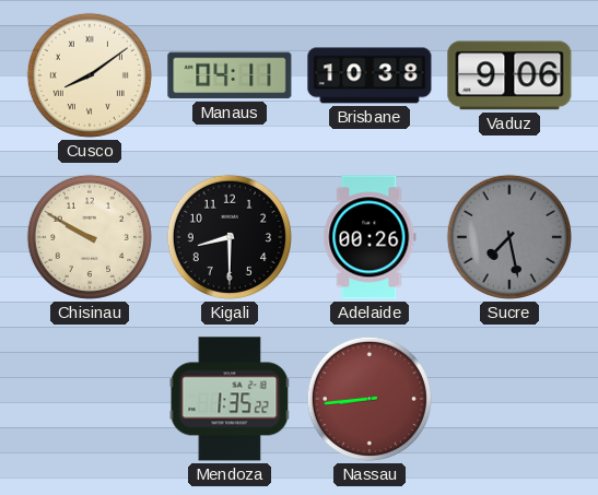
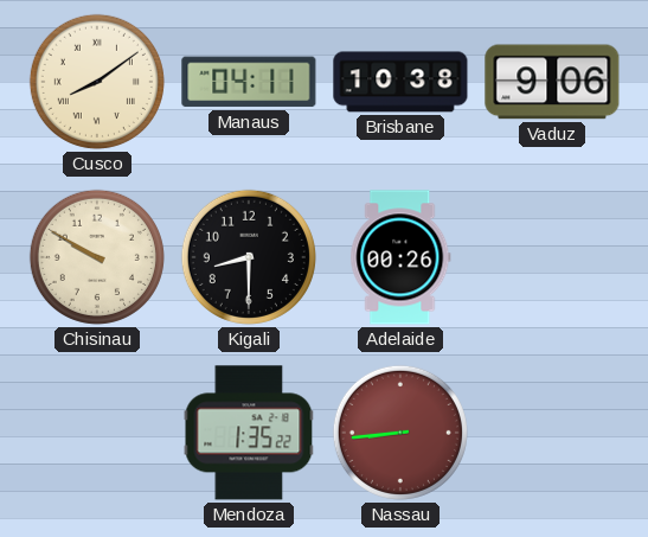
Sucre: 7:28 -> none (509, 237)
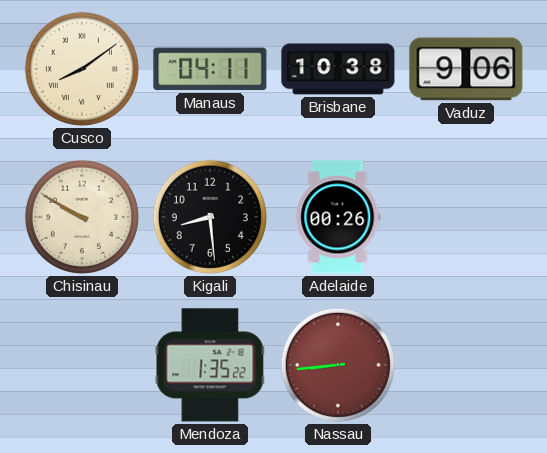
Kigali: 8:30 -> 8:29 (210, 217)
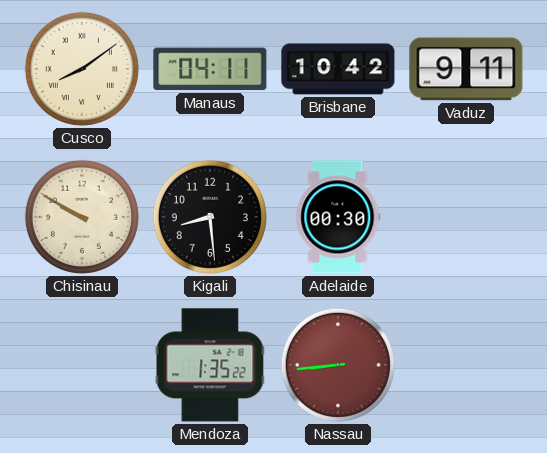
Brisbane: 10:38 -> 10:42 (338, 69)
Vaduz: 9:06 -> 9:11 (466, 69)
Adelaide: 00:26 -> 00:30 (338, 217)
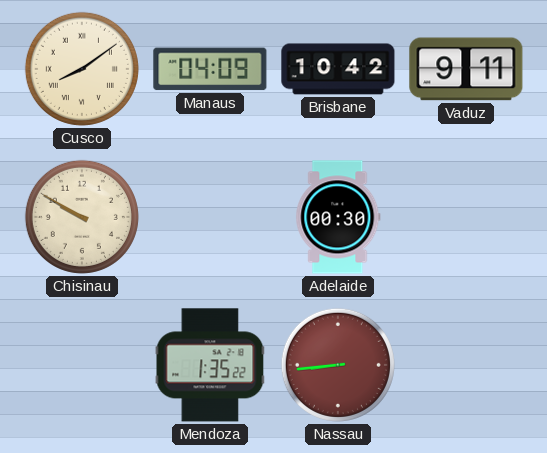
Manaus: 04:11 -> 04:09 (210, 69)
Kigali: 8:29 -> none (210, 217)
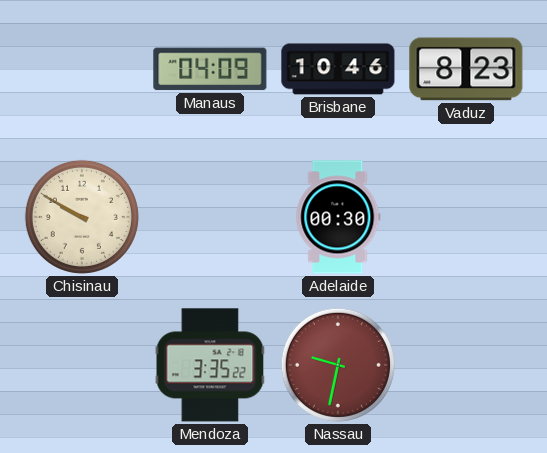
Cusco: 8:09 -> none (82, 69)
Brisbane: 10:42 -> 10:46 (338, 69)
Vaduz: 9:11 -> 8:23 (466, 69)
Mendoza: 1:35 -> 3:35 (210, 365)
Nassau: 8:44 -> 9:32 (338, 365)
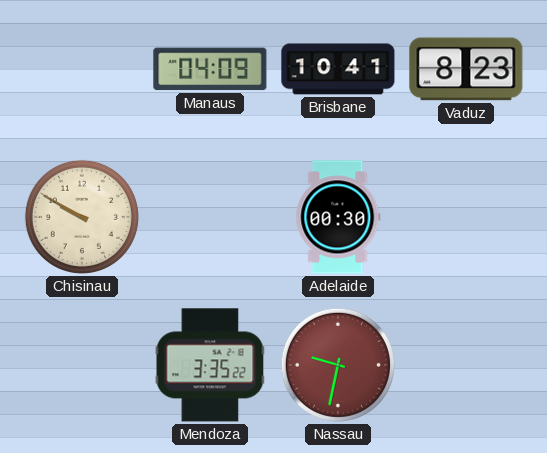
Brisbane: 10:46 -> 10:41 (338, 69)
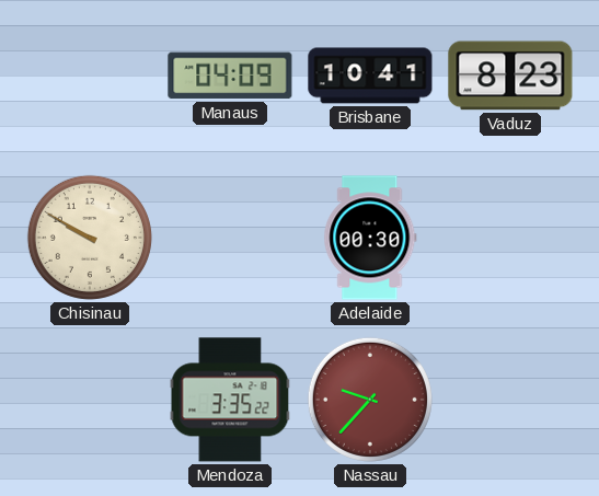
Nassau: 9:32 -> 9:37 (370, 400)
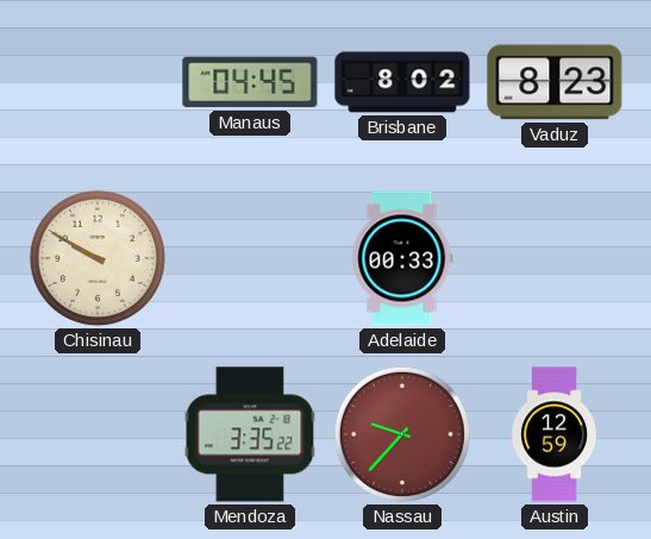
Manaus: 04:09 -> 04:45 (250, 82)
Brisbane: 10:41 -> 8:02 (402, 82)
Adelaide: 00:30 -> 00:33 (402, 258)
Austin: none -> 12:59 (555, 434)
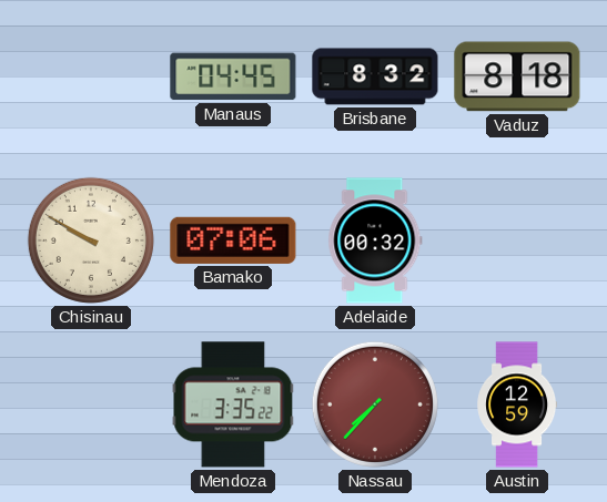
Brisbane: 8:02 -> 8:32 (375, 76)
Vaduz: 8:23 -> 8:18 (517, 76)
Bamako: none -> 07:06 (233, 240)
Adelaide: 00:33 -> 00:32 (375, 240)
Nassau: 9:37 -> 7:37 (375, 404)
